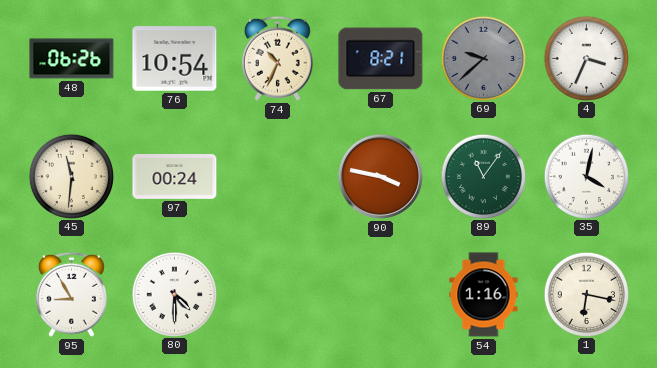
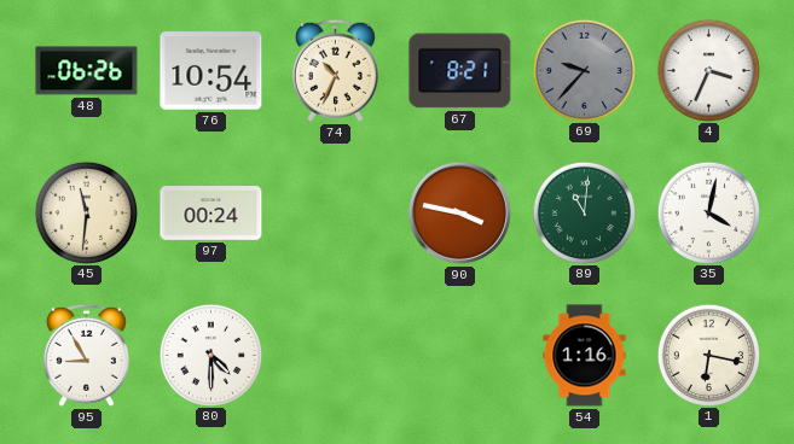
69: 9:38 -> 9:37 (584, 70)
89: 11:06 -> 11:01 (584, 212)
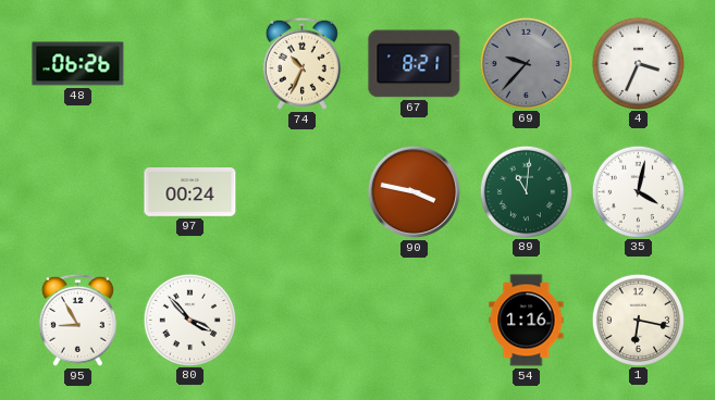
76: 10:54 -> none (211, 71)
45: 11:31 -> none (86, 212)
80: 4:30 -> 3:53 (189, 320)
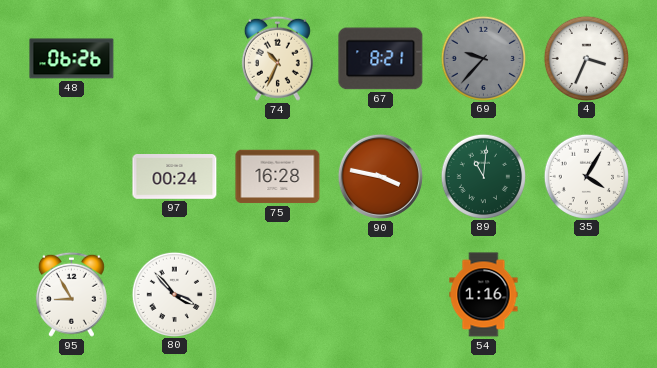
75: none -> 16:28 (278, 177)
35: 4:02 -> 4:05 (586, 176)
1: 6:17 -> none (638, 320)
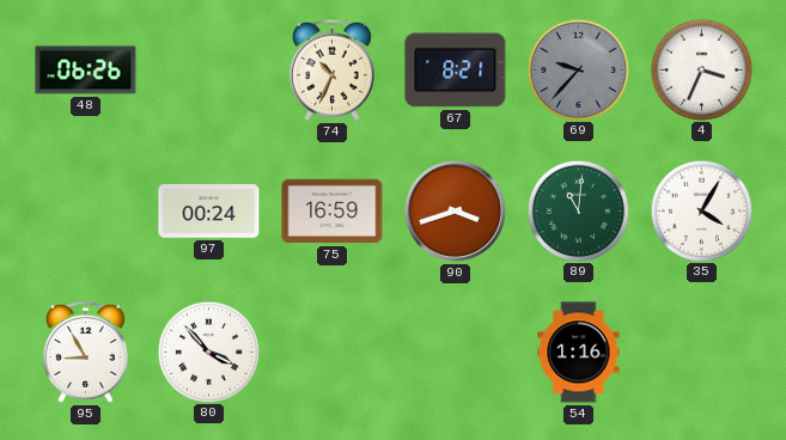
75: 16:28 -> 16:59 (333, 212)
90: 3:47 -> 3:42 (455, 210)
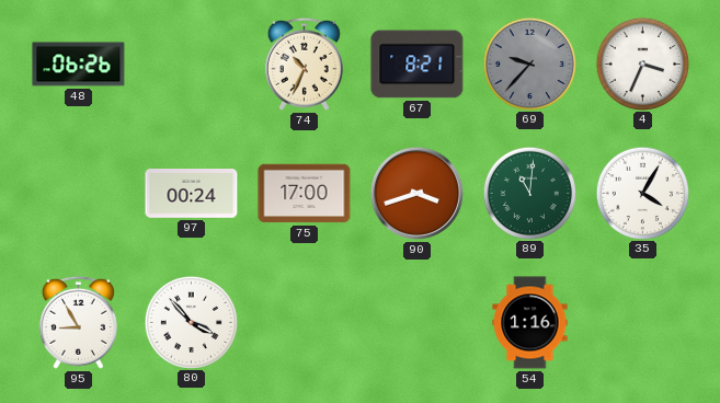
75: 16:59 -> 17:00 (305, 194)
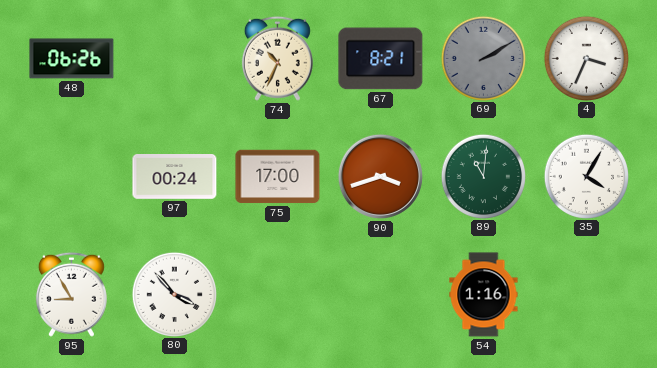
69: 9:37 -> 2:10 (483, 58)
